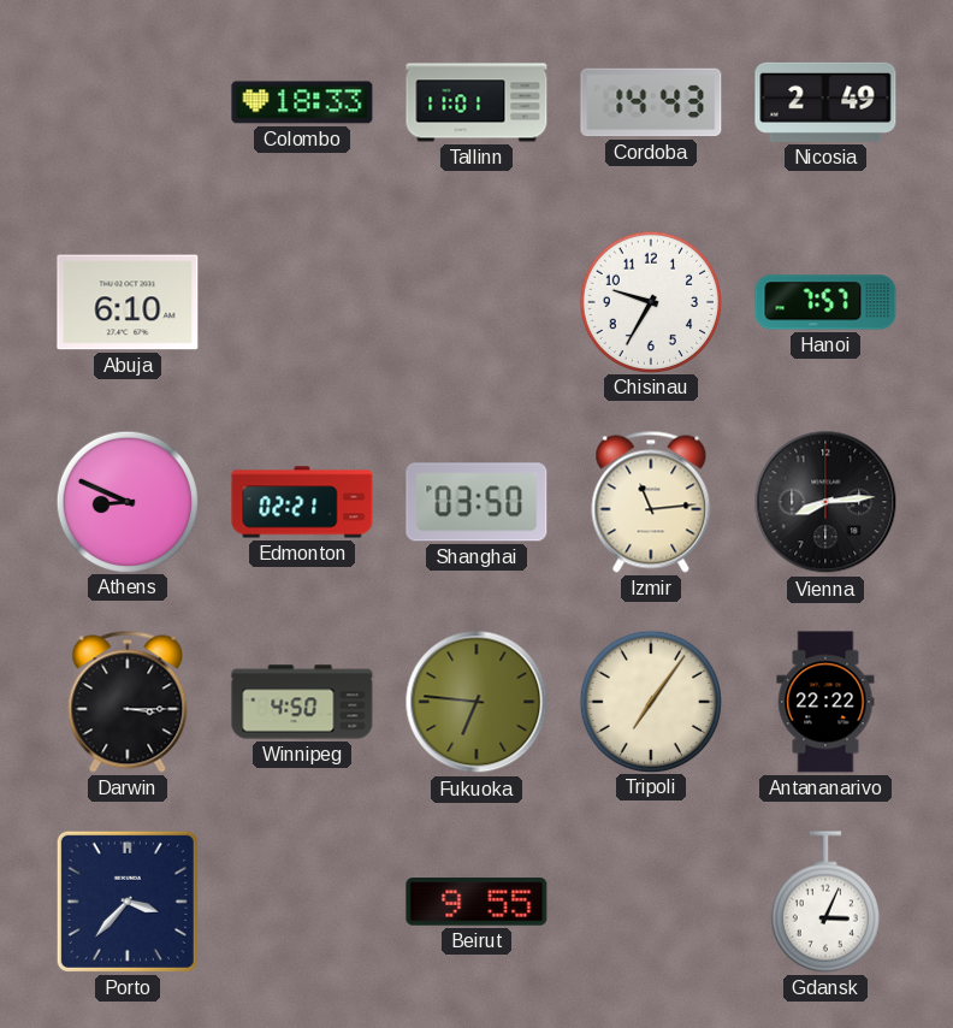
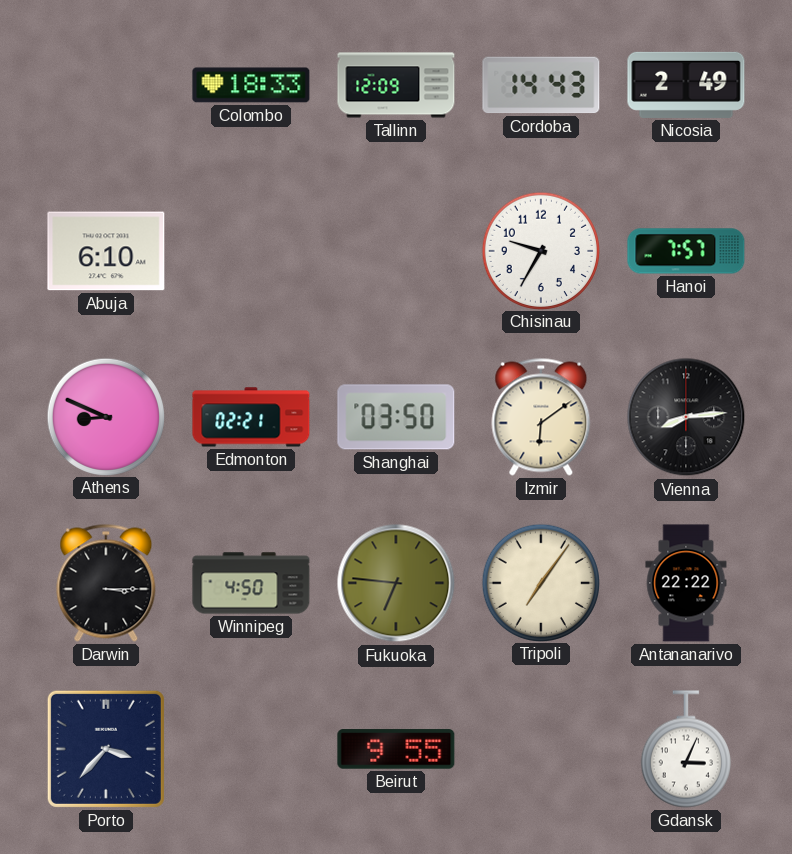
Tallinn: 11:01 -> 12:09 (396, 85)
Izmir: 11:14 -> 6:09 (541, 417)
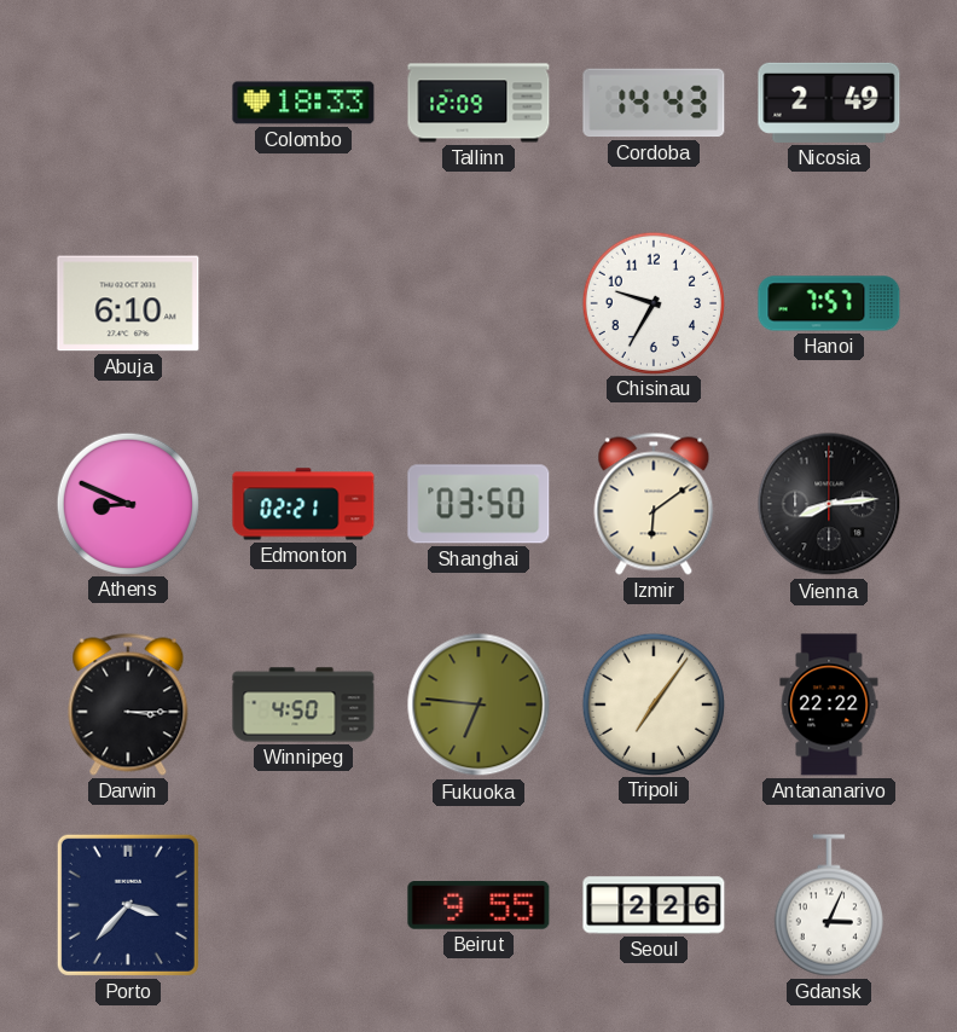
Seoul: none -> 2:26 (654, 905)
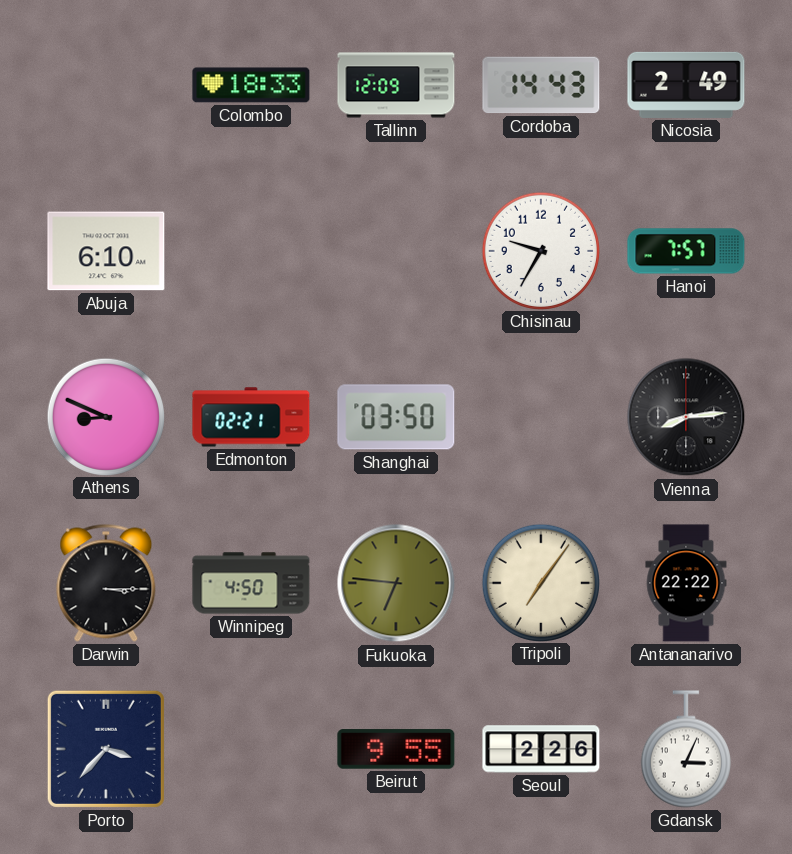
Izmir: 6:09 -> none (654, 504)
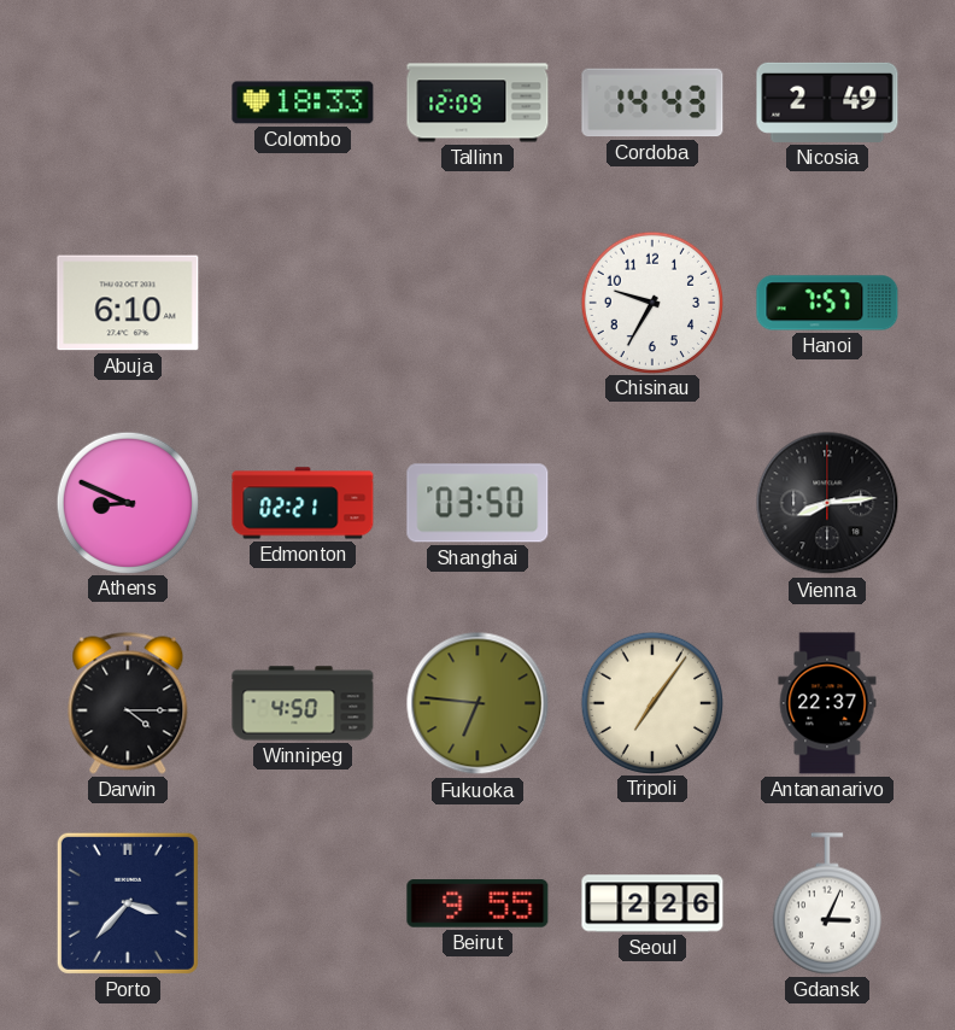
Darwin: 3:15 -> 4:15 (128, 703)
Antananarivo: 22:22 -> 22:37 (827, 703)
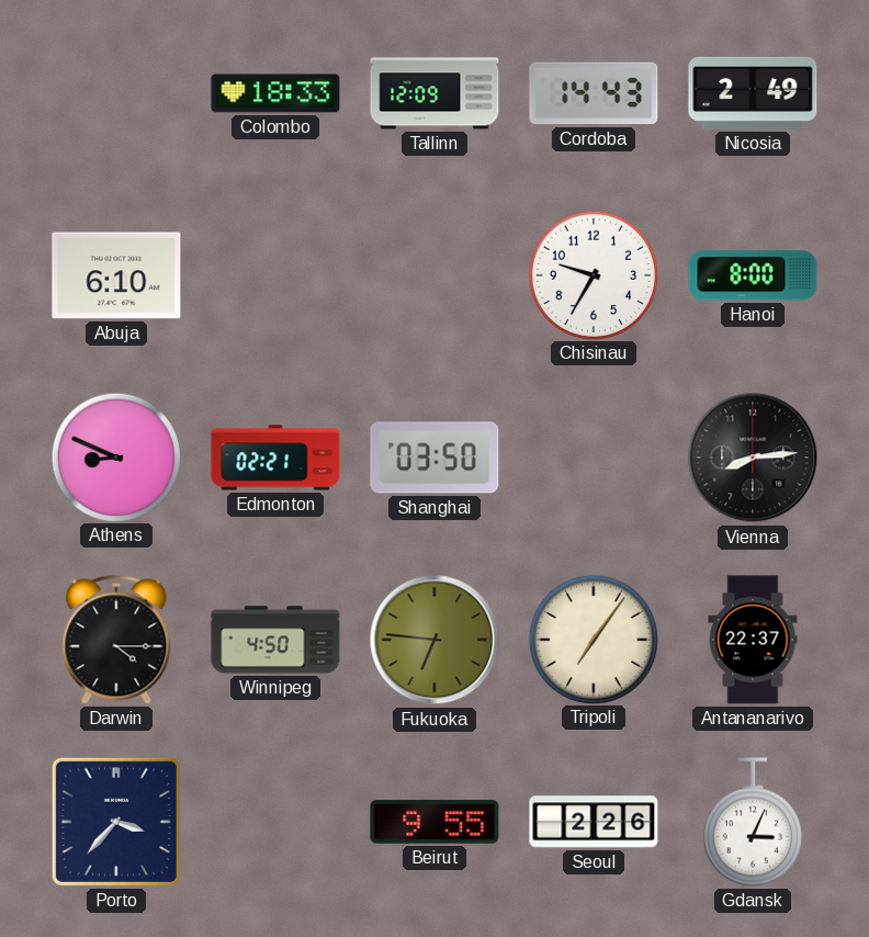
Hanoi: 7:57 -> 8:00 (753, 275)
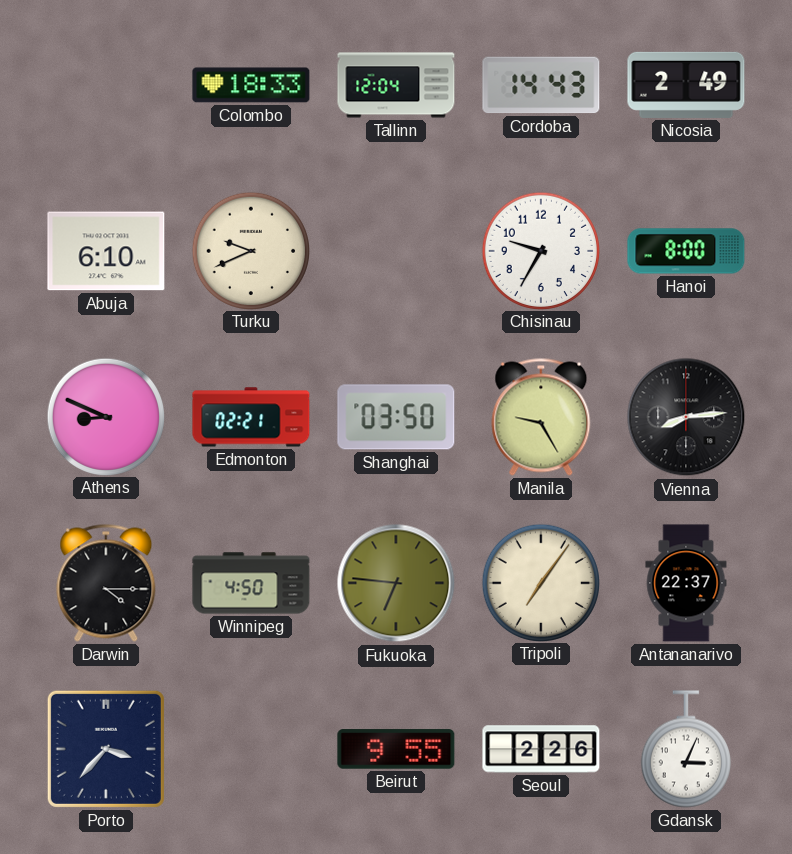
Tallinn: 12:09 -> 12:04 (396, 85)
Turku: none -> 9:41 (250, 250)
Manila: none -> 9:25 (541, 417)
